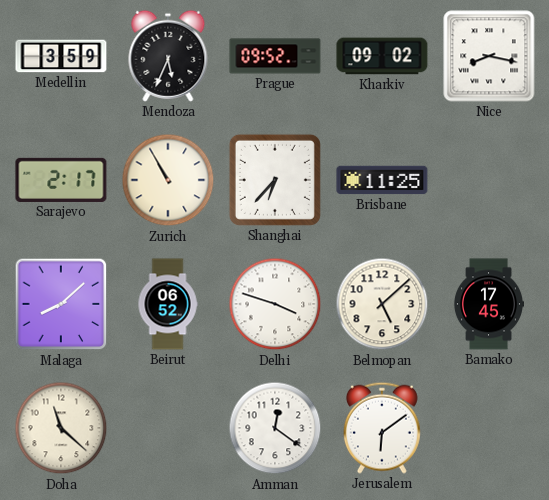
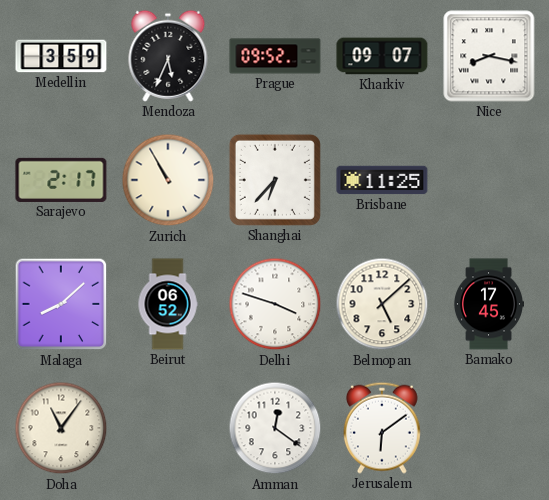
Kharkiv: 09:02 -> 09:07 (382, 56)
Doha: 11:22 -> 11:06 (61, 428)
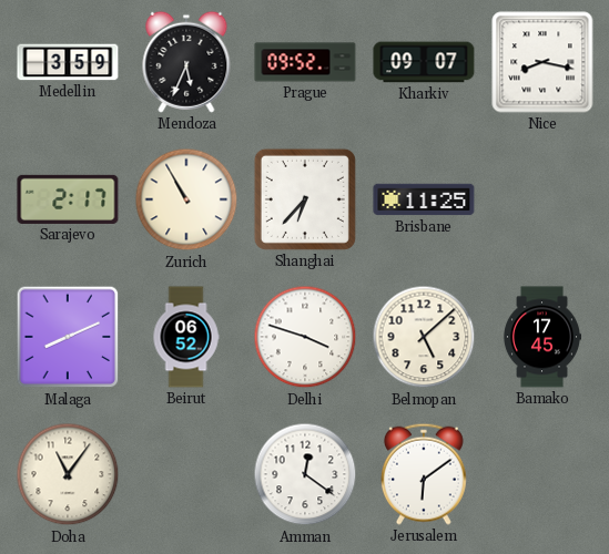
Malaga: 8:08 -> 8:11 (68, 337)
